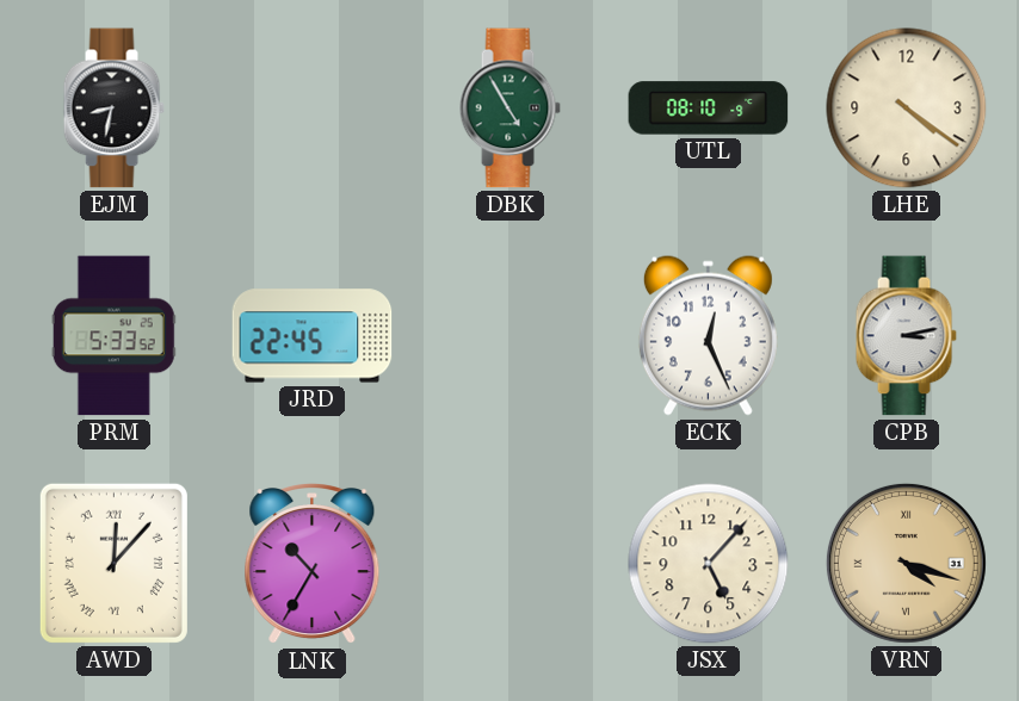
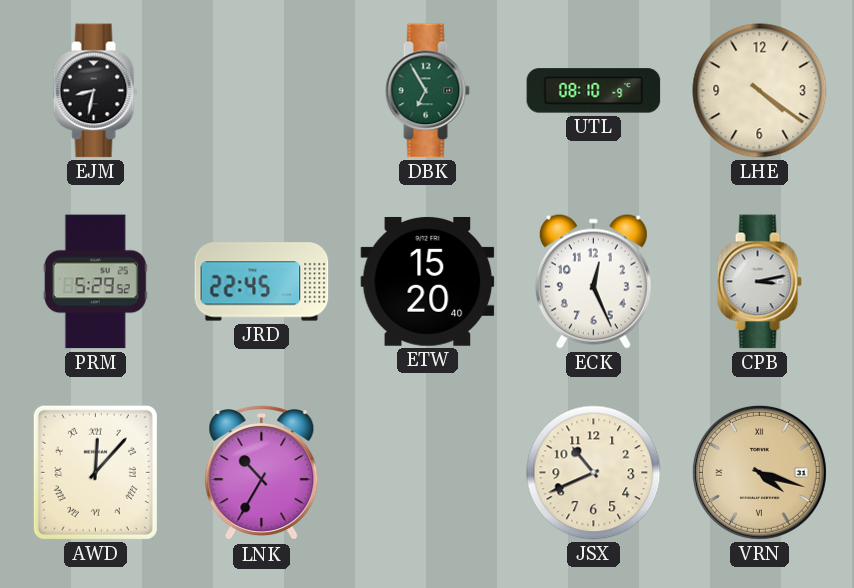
DBK: 4:55 -> 6:55 (427, 91)
PRM: 5:33 -> 5:29 (95, 282)
ETW: none -> 15:20 (428, 281)
JSX: 5:07 -> 10:41 (594, 473)
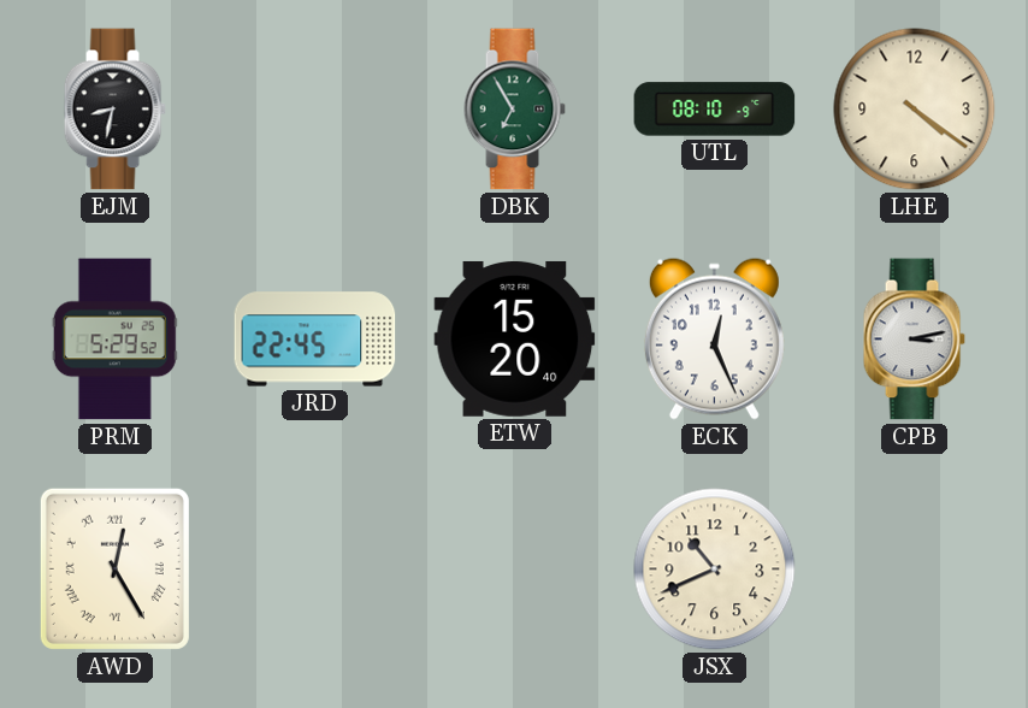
AWD: 12:07 -> 12:25 (114, 568)
LNK: 10:35 -> none (262, 474)
VRN: 4:18 -> none (759, 472)
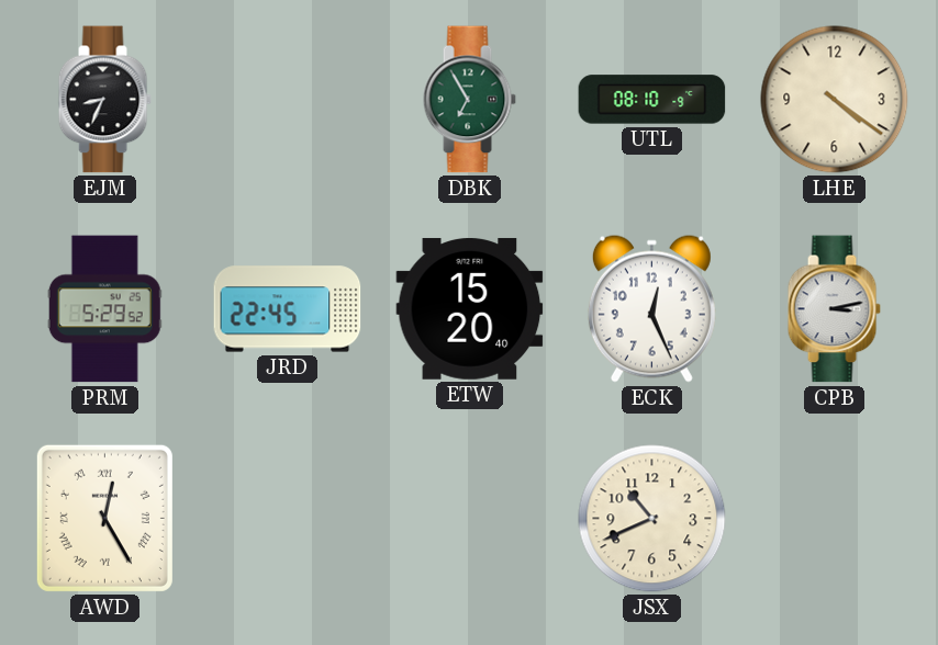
EJM: 8:32 -> 8:34 (104, 100)
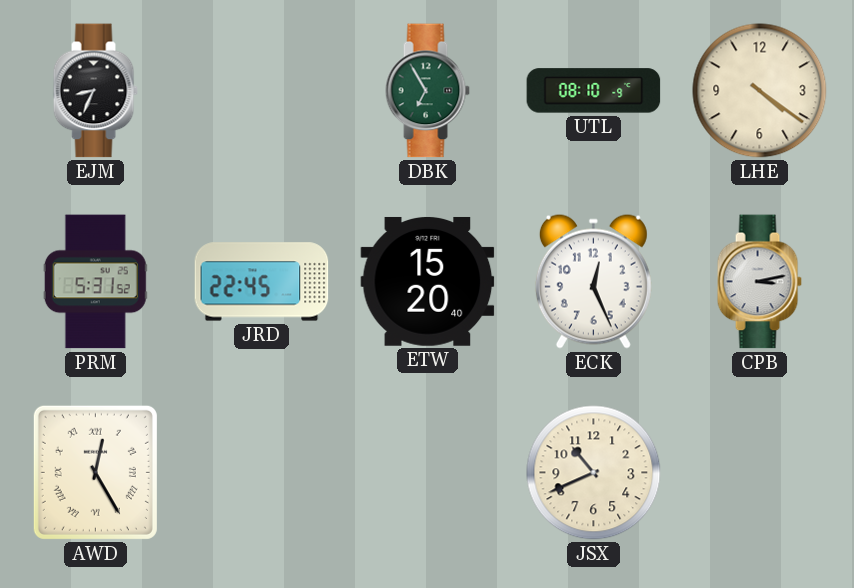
PRM: 5:29 -> 5:31 (95, 282)
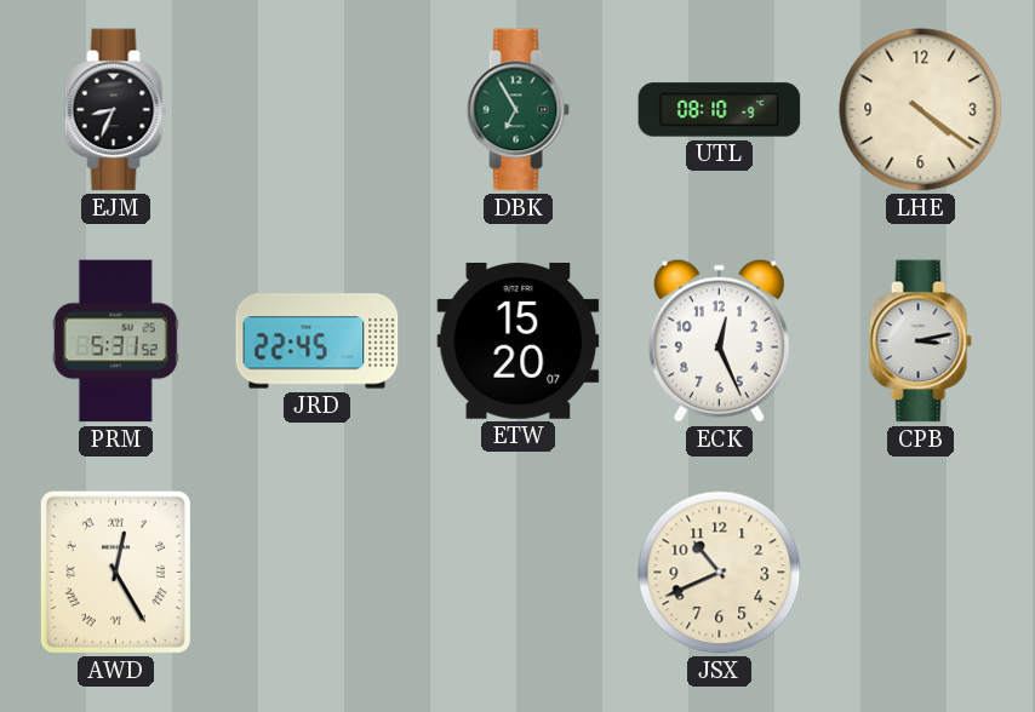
ETW: 15:20:40 -> 15:20:07 (519, 340)
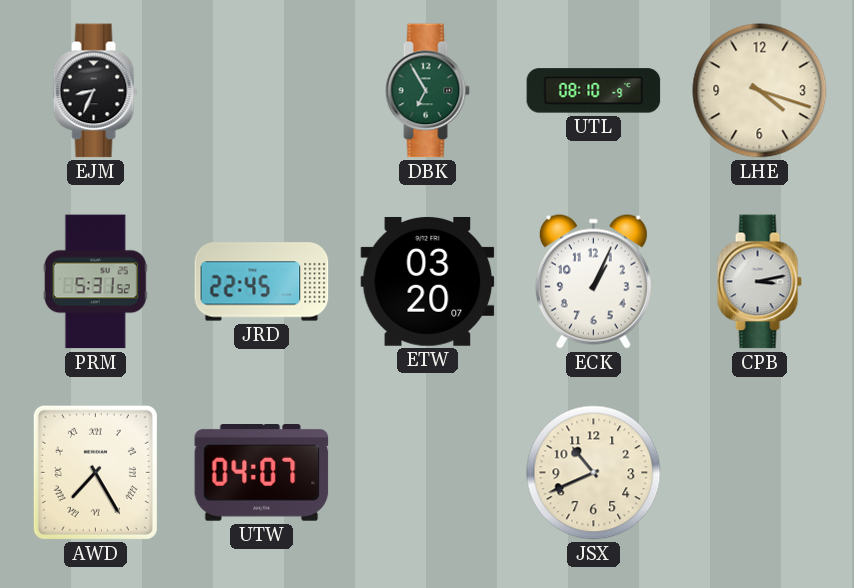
LHE: 4:21 -> 4:18 (760, 91)
ETW: 15:20 -> 03:20 (428, 281)
ECK: 12:26 -> 1:04 (593, 281)
AWD: 12:25 -> 7:25 (95, 472)
UTW: none -> 04:07 (262, 473)
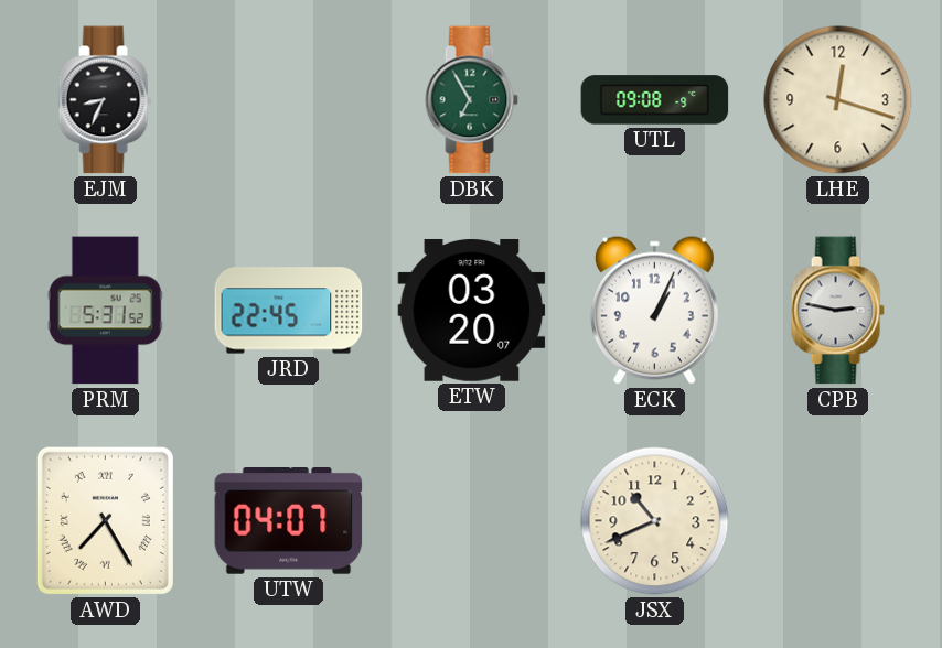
UTL: 08:10 -> 09:08 (655, 100)
LHE: 4:18 -> 12:18 (838, 100)
CPB: 3:13 -> 2:47 (837, 311)
